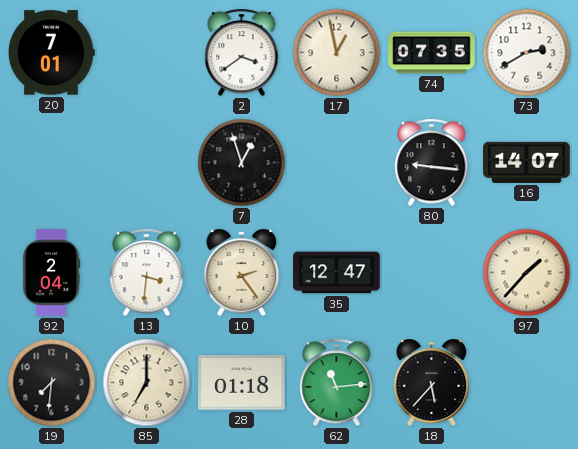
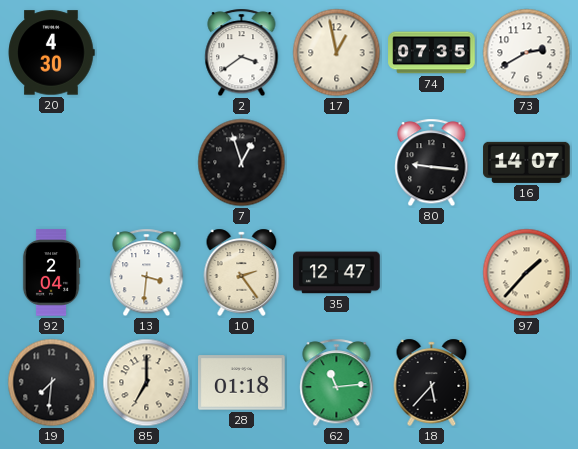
20: 7:01 -> 4:30 (51, 53)
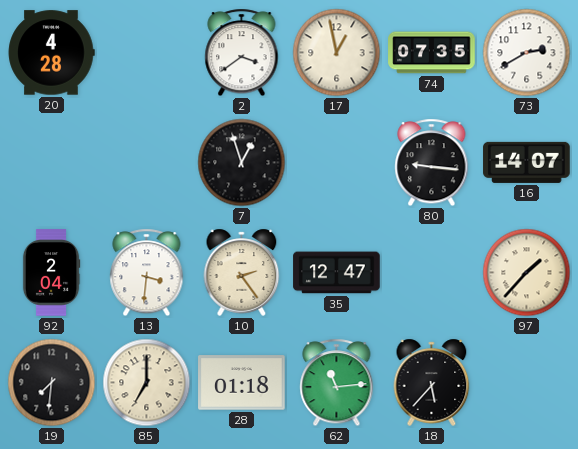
20: 4:30 -> 4:28 (51, 53)
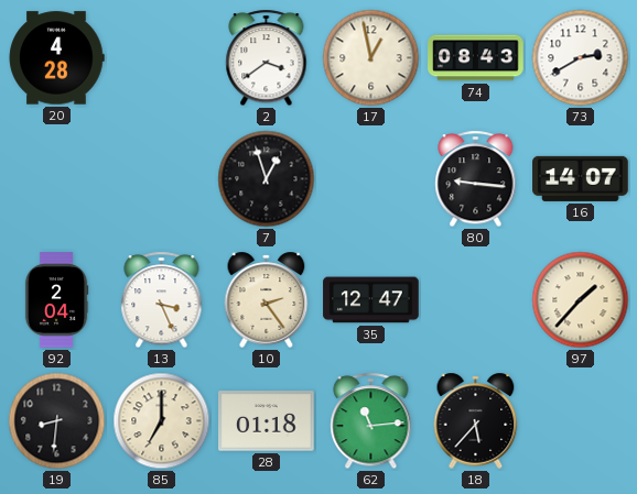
74: 07:35 -> 08:43 (476, 58)
13: 3:31 -> 3:26 (162, 300)
19: 7:31 -> 8:31 (57, 421)
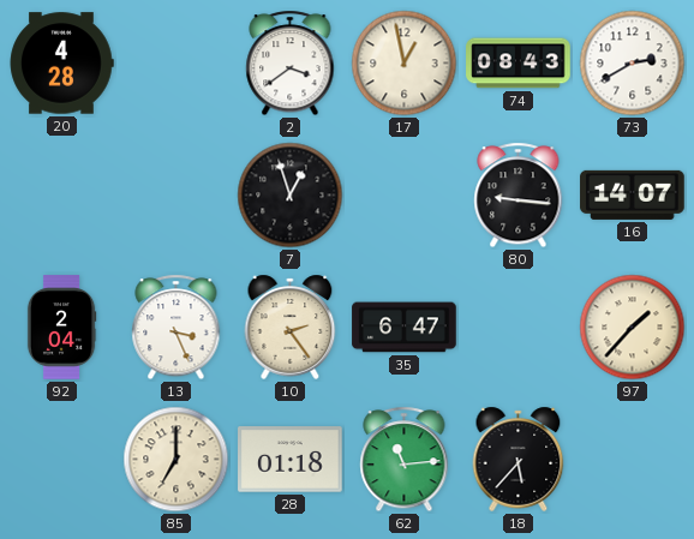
35: 12:47 -> 6:47 (405, 328)
19: 8:31 -> none (57, 421)
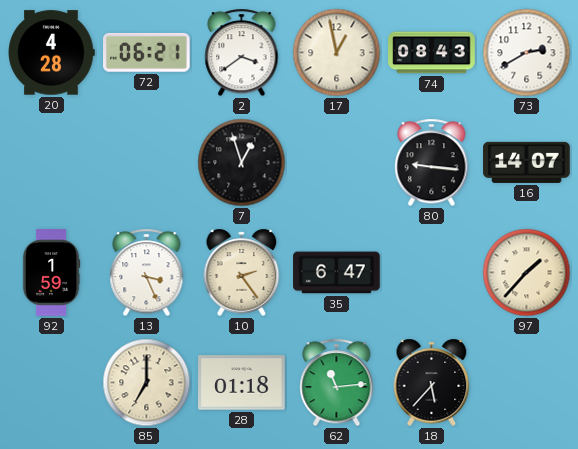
72: none -> 06:21 (147, 52)
92: 2:04 -> 1:59 (51, 273)
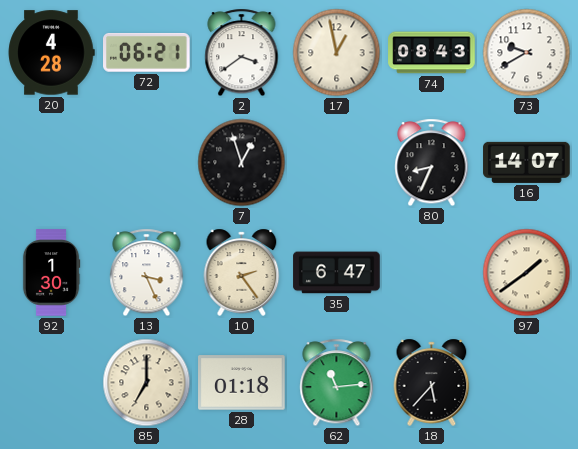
73: 2:40 -> 9:40 (527, 53)
80: 9:16 -> 8:34 (432, 163)
92: 1:59 -> 1:30 (51, 273)
97: 1:37 -> 1:39 (527, 273)
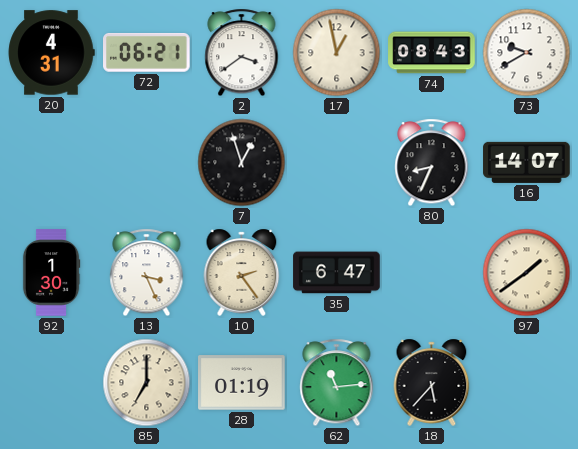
20: 4:28 -> 4:31 (51, 53)
28: 01:18 -> 01:19 (242, 383)
